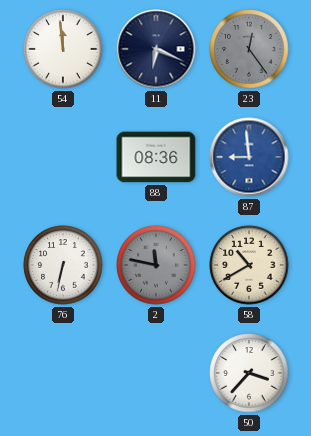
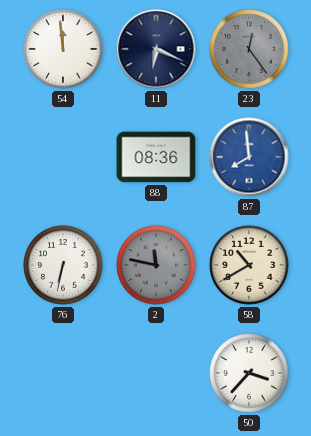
87: 8:59 -> 7:59 (249, 157)
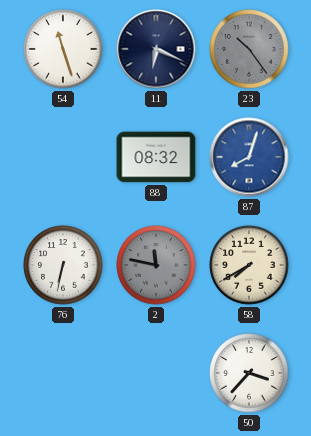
54: 11:59 -> 11:27 (63, 49)
23: 12:24 -> 10:24 (249, 49)
88: 08:36 -> 08:32 (156, 157)
87: 7:59 -> 8:03 (249, 157)
58: 10:40 -> 7:40 (249, 265)
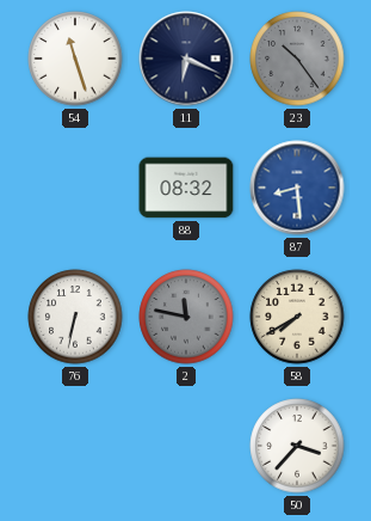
87: 8:03 -> 8:29 (297, 188)
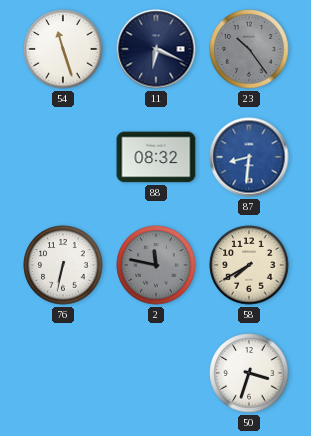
87: 8:29 -> 8:31 (249, 157)
50: 3:37 -> 3:33 (249, 373)
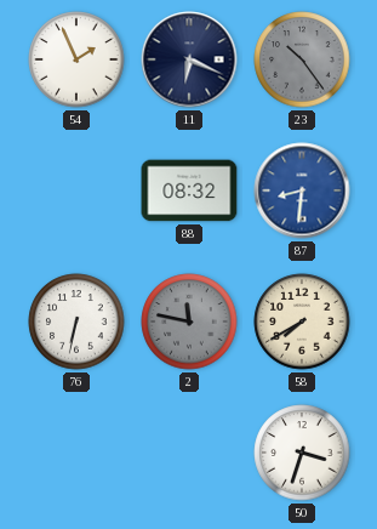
54: 11:27 -> 1:56 (76, 59)
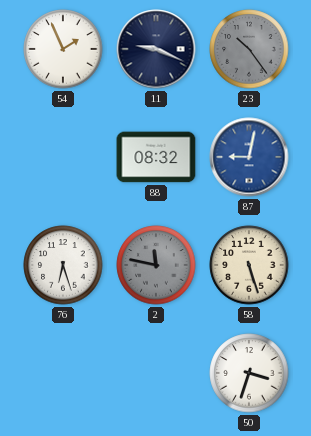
11: 6:19 -> 9:19 (156, 49)
87: 8:31 -> 9:02 (249, 157)
76: 6:32 -> 6:27 (63, 265)
58: 7:40 -> 5:27 (249, 265)
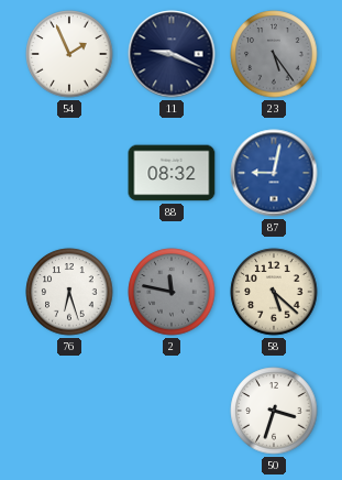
23: 10:24 -> 5:24 (274, 54)
58: 5:27 -> 5:22 (274, 292)
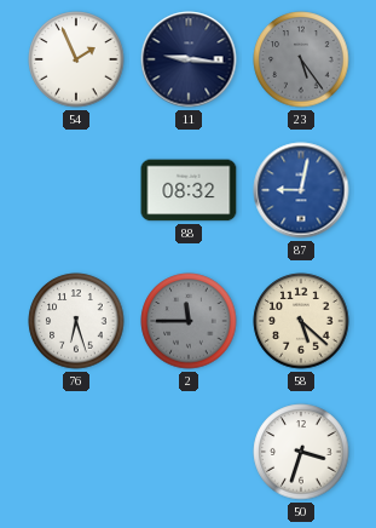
11: 9:19 -> 9:16 (189, 59)
2: 11:47 -> 11:45 (189, 321)
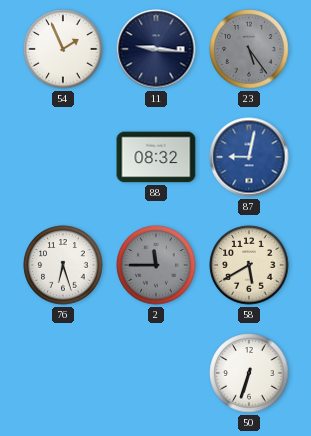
58: 5:22 -> 5:40 (249, 265)
50: 3:33 -> 6:33 (249, 373)
